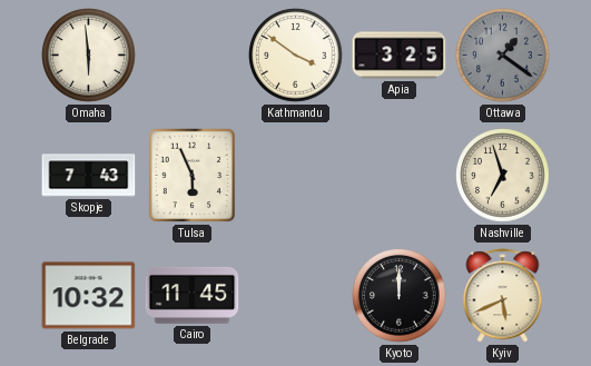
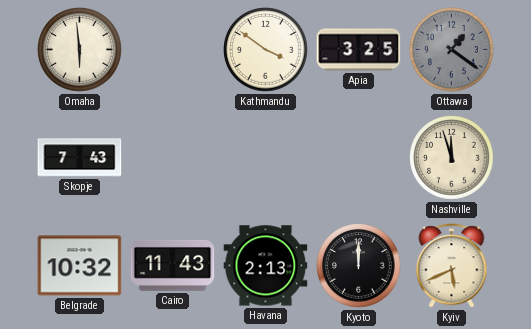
Tulsa: 5:56 -> none (193, 176)
Nashville: 6:57 -> 11:57 (452, 158)
Cairo: 11:45 -> 11:43 (173, 265)
Havana: none -> 2:13 (266, 266)
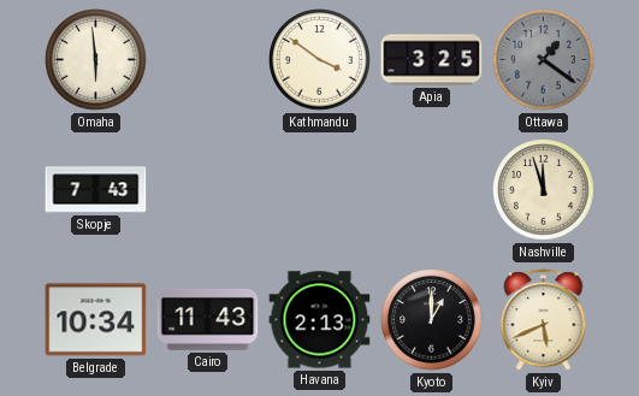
Belgrade: 10:32 -> 10:34 (96, 320)
Kyoto: 12:00 -> 1:00 (432, 320)
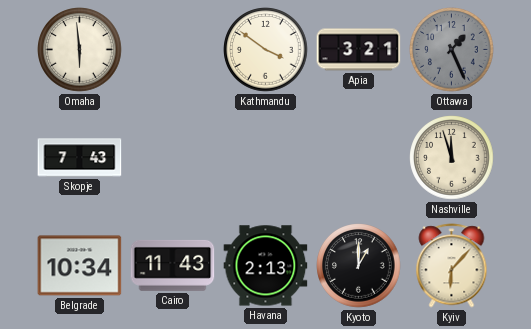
Apia: 3:25 -> 3:21 (359, 50)
Ottawa: 1:21 -> 1:26 (452, 50)
Kyiv: 5:41 -> 6:07 (452, 266)
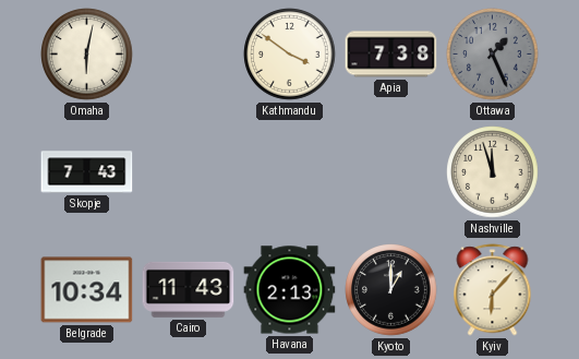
Omaha: 5:59 -> 6:02 (87, 55)
Apia: 3:21 -> 7:38 (391, 55)
